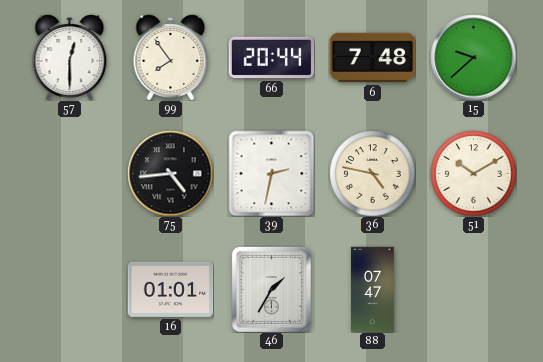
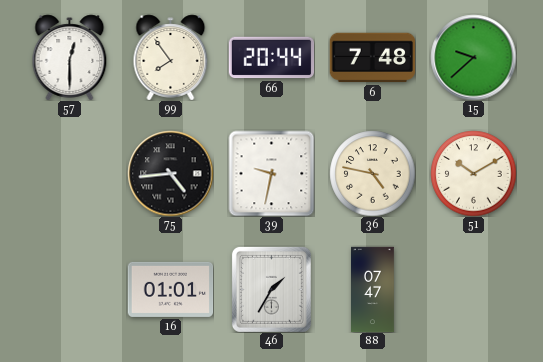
39: 2:32 -> 9:32 (271, 173)
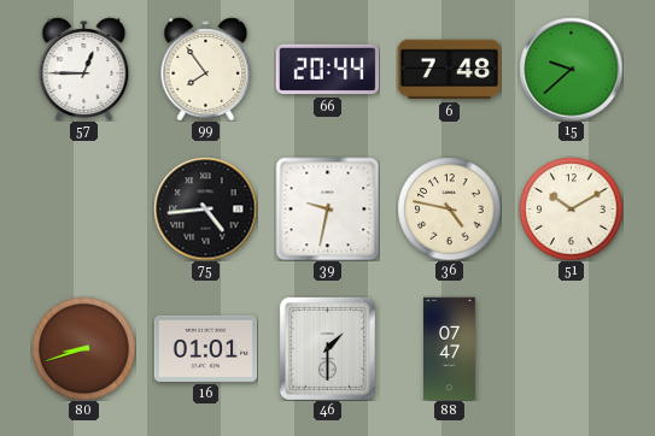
57: 12:30 -> 12:45 (84, 69)
80: none -> 8:42 (83, 348)
46: 1:35 -> 1:30 (327, 348)
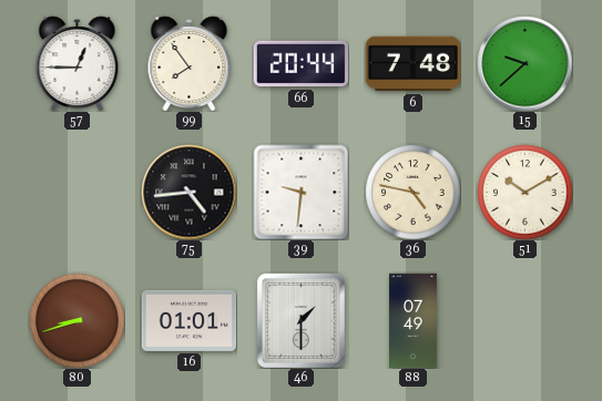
39: 9:32 -> 9:31 (300, 192)
88: 07:47 -> 07:49 (414, 320)
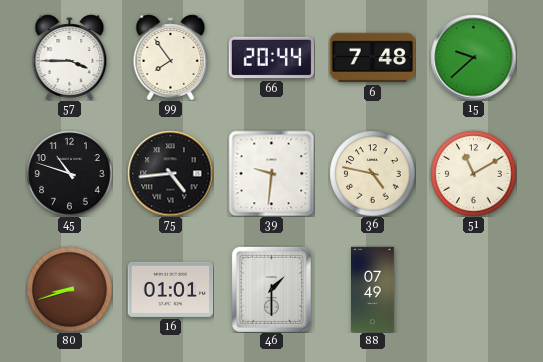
57: 12:45 -> 3:45 (70, 57)
45: none -> 10:48 (69, 173)
51: 10:10 -> 11:10 (473, 173)
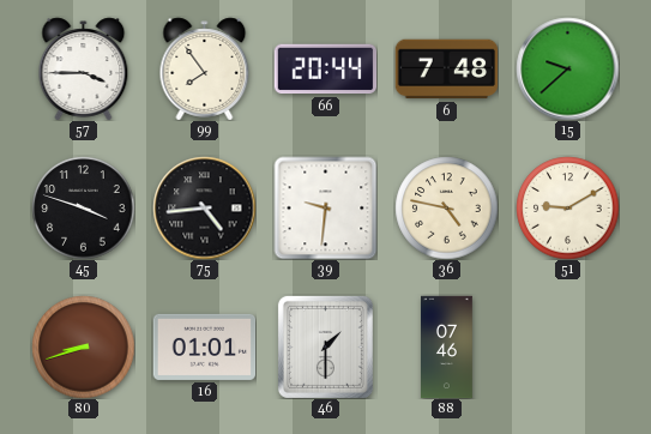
45: 10:48 -> 3:48 (83, 207)
51: 11:10 -> 9:10 (567, 207)
88: 07:49 -> 07:46 (447, 346)
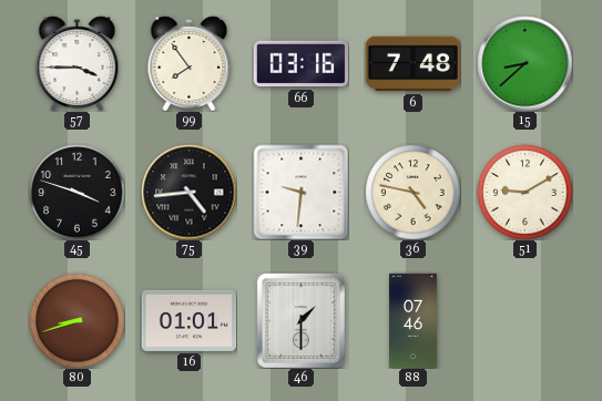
66: 20:44 -> 03:16 (300, 64)
15: 9:38 -> 8:38 (524, 63)
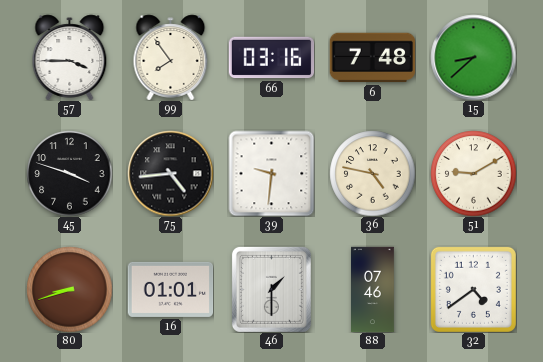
32: none -> 4:39 (473, 289)
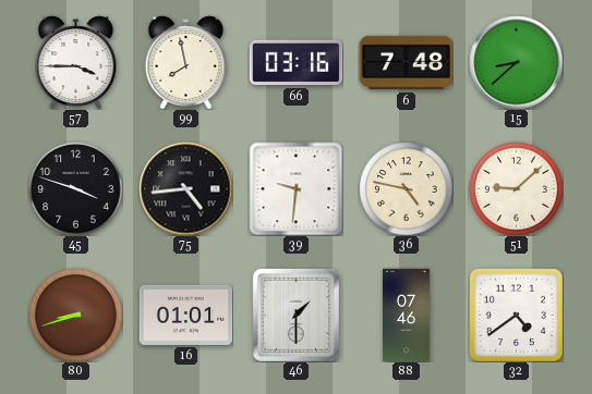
99: 7:54 -> 7:58 (186, 62)
51: 9:10 -> 9:08 (516, 188)
